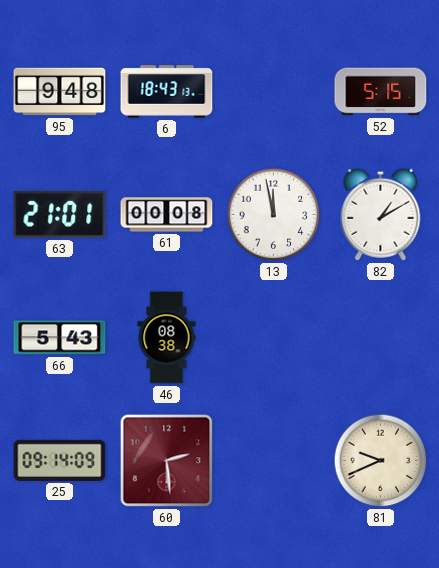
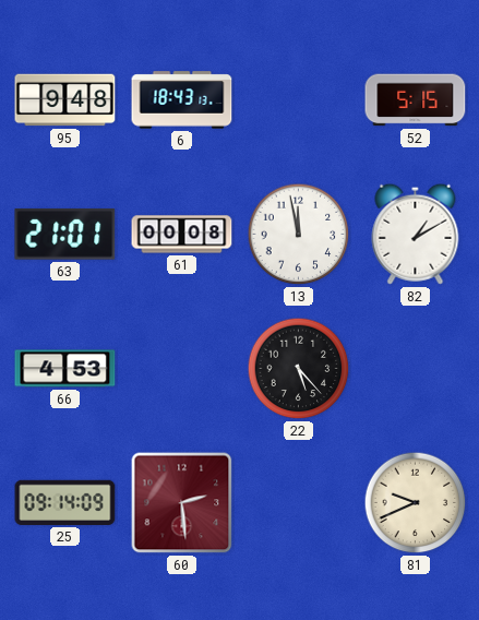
66: 5:43 -> 4:53 (65, 369)
46: 08:38 -> none (167, 338)
22: none -> 5:23 (299, 369)
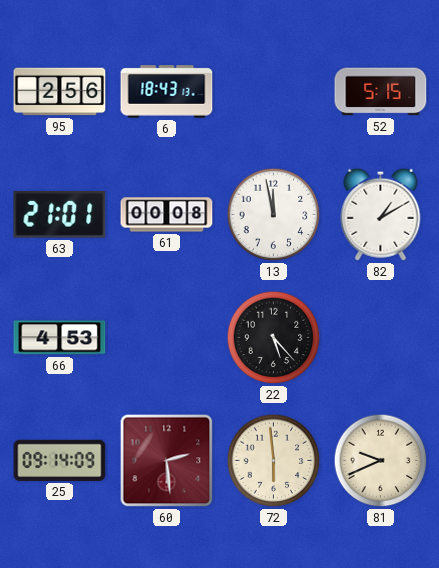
95: 9:48 -> 2:56 (60, 92)
72: none -> 5:59 (274, 461)
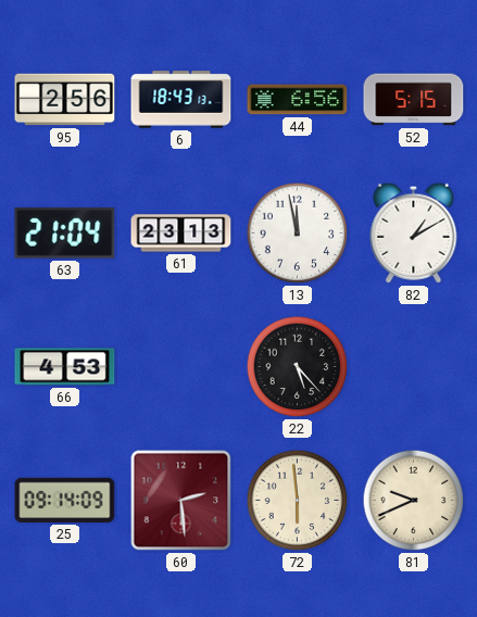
44: none -> 6:56 (298, 100)
63: 21:01 -> 21:04 (65, 232)
61: 00:08 -> 23:13 (181, 234)
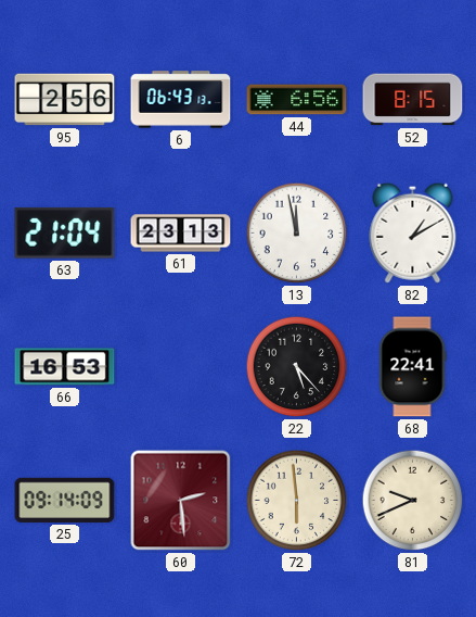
6: 18:43 -> 06:43 (181, 100)
52: 5:15 -> 8:15 (413, 100)
66: 4:53 -> 16:53 (65, 367)
68: none -> 22:41 (412, 367)
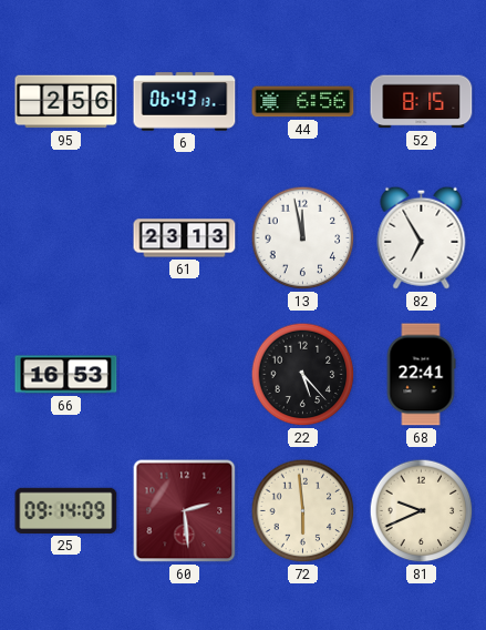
63: 21:04 -> none (65, 232)
82: 1:10 -> 6:55 (422, 237)
